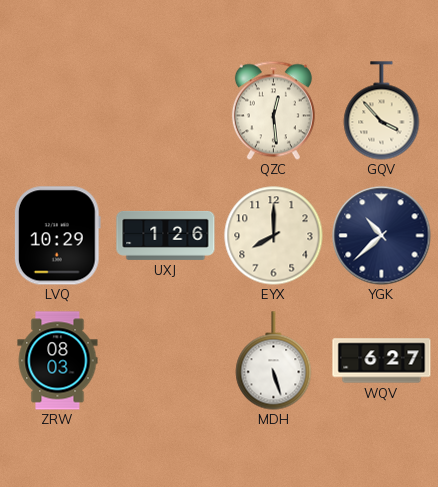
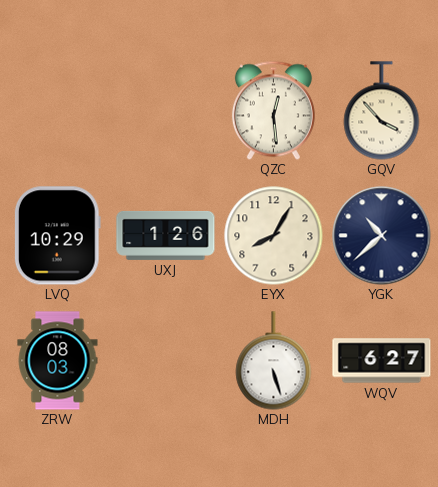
EYX: 8:00 -> 8:05 (274, 236)
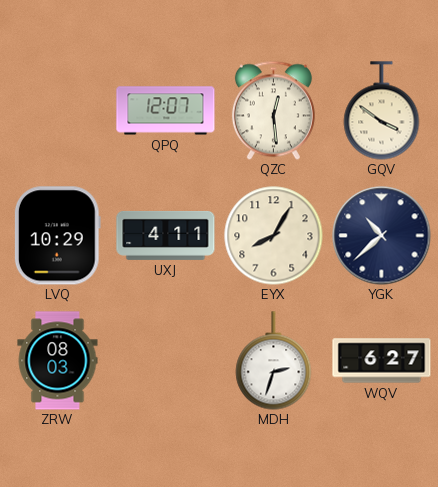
QPQ: none -> 12:07 (166, 111)
GQV: 3:53 -> 3:51 (382, 111)
UXJ: 1:26 -> 4:11 (166, 235)
MDH: 5:27 -> 2:33 (274, 361)
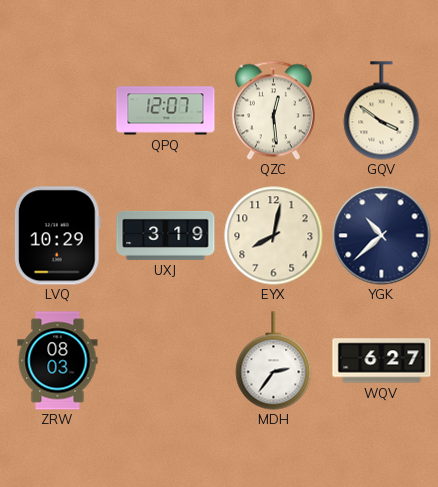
UXJ: 4:11 -> 3:19 (166, 235)
EYX: 8:05 -> 8:02 (274, 236)
MDH: 2:33 -> 2:36 (274, 361)
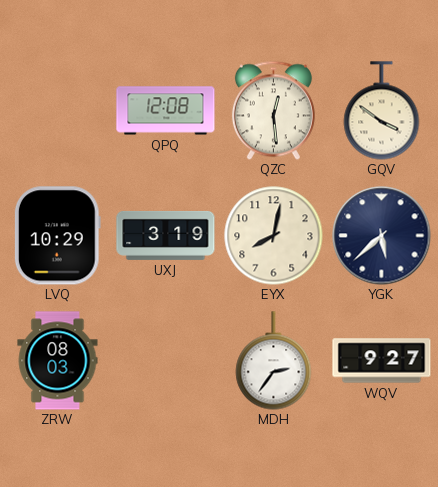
QPQ: 12:07 -> 12:08 (166, 111)
YGK: 10:38 -> 5:38 (382, 236)
WQV: 6:27 -> 9:27 (382, 361)
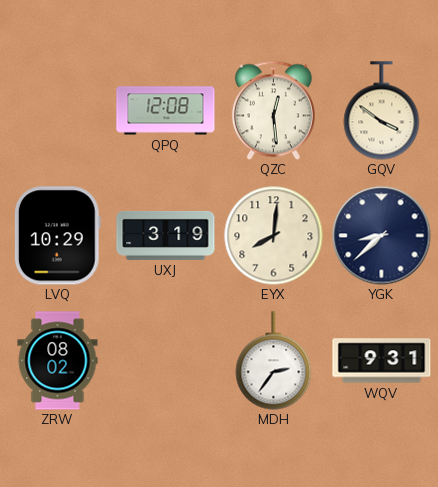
EYX: 8:02 -> 8:01 (274, 236)
YGK: 5:38 -> 8:38 (382, 236)
ZRW: 08:03 -> 08:02 (58, 361)
WQV: 9:27 -> 9:31 (382, 361)
